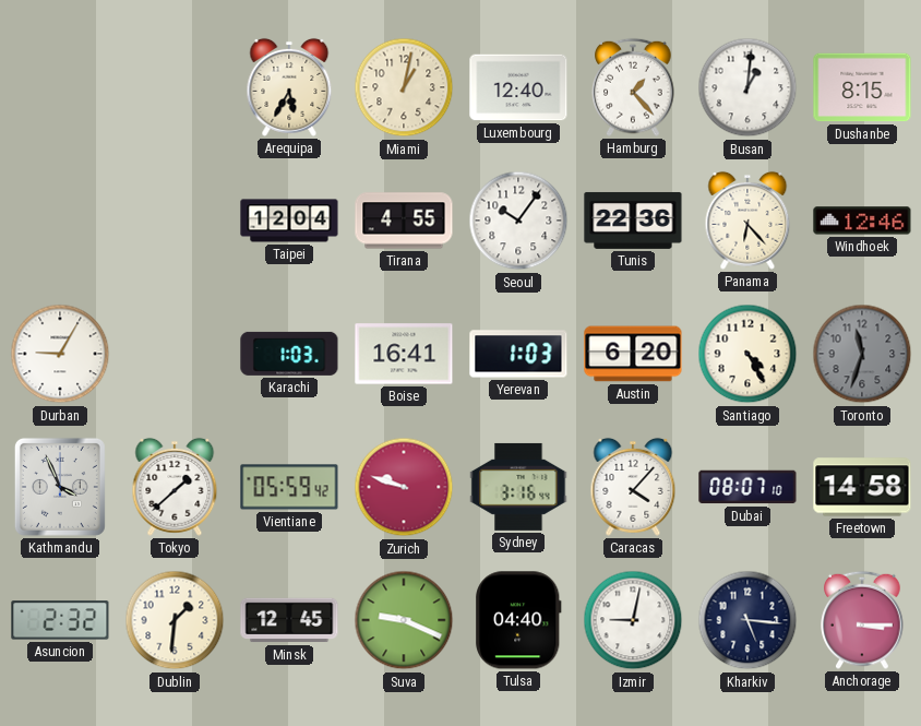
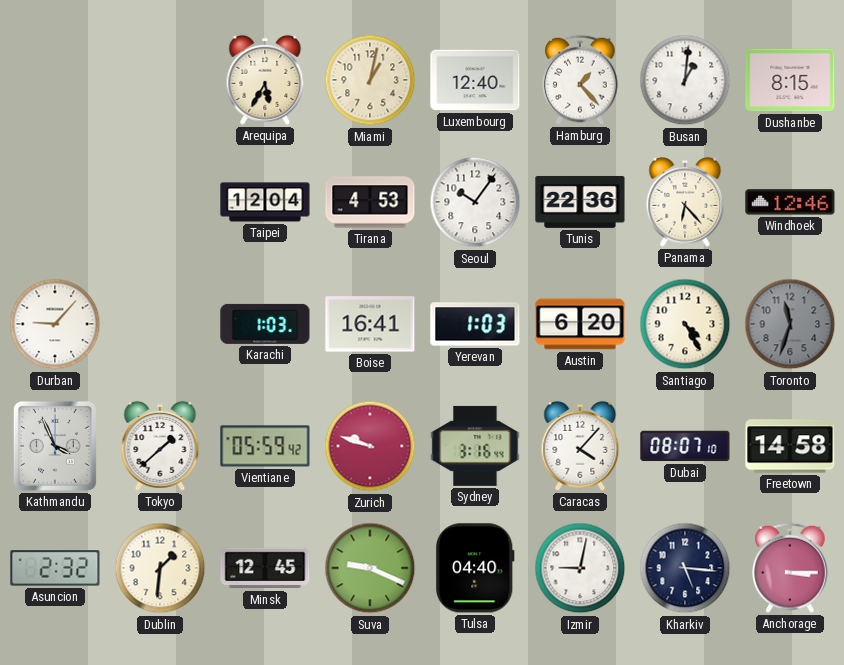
Tirana: 4:55 -> 4:53 (370, 202)
Durban: 9:05 -> 9:07 (55, 324)
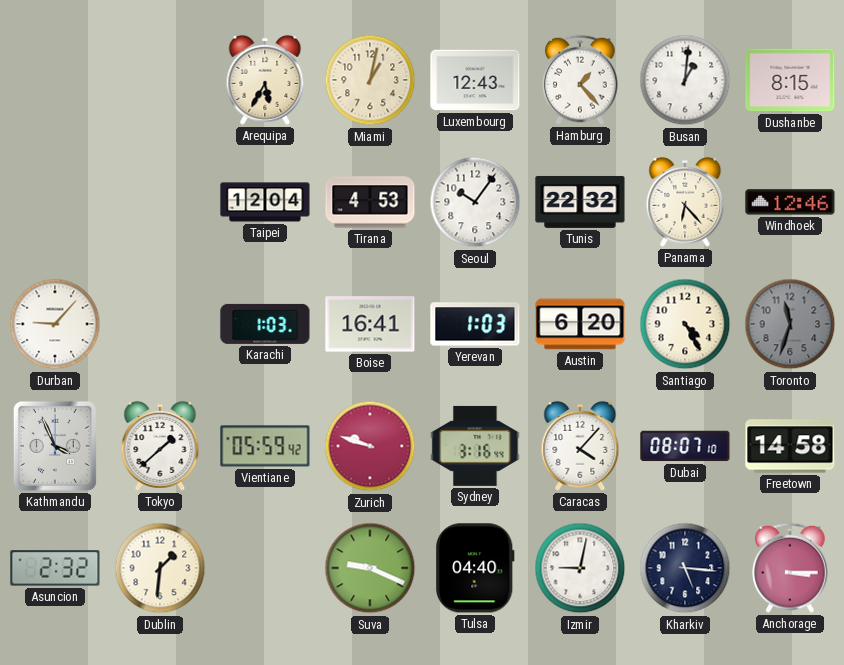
Luxembourg: 12:40 -> 12:43 (475, 80)
Tunis: 22:36 -> 22:32 (580, 202)
Minsk: 12:45 -> none (265, 568)
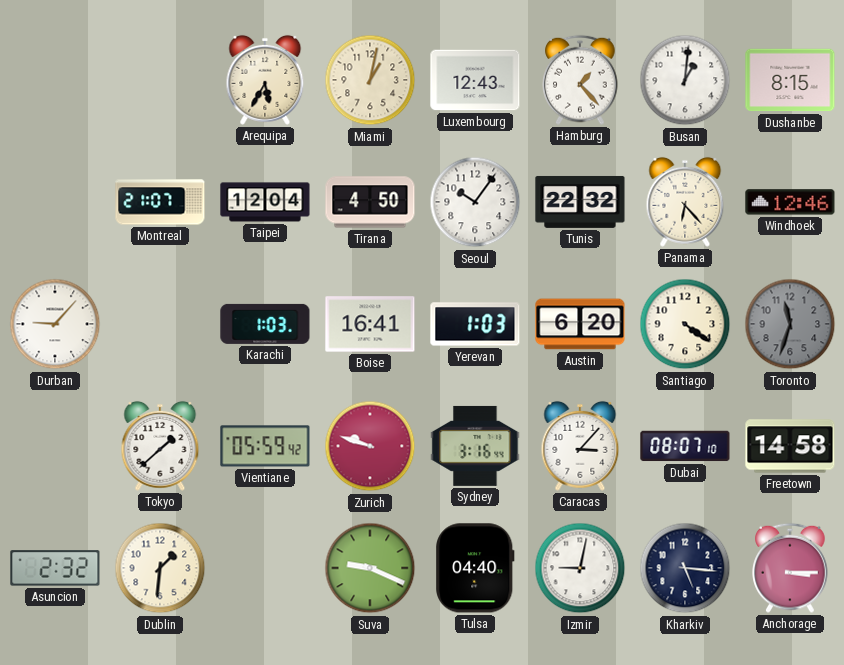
Montreal: none -> 21:07 (160, 202)
Tirana: 4:53 -> 4:50 (370, 202)
Santiago: 4:25 -> 4:21 (685, 324)
Kathmandu: 3:56 -> none (55, 446)
Caracas: 4:07 -> 3:07 (580, 446)
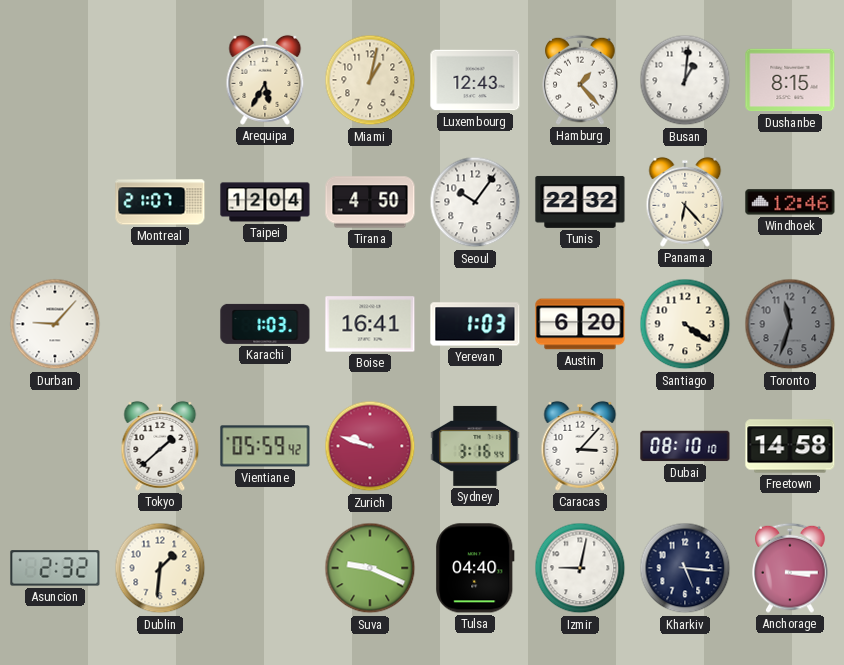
Dubai: 08:07 -> 08:10 (685, 446)
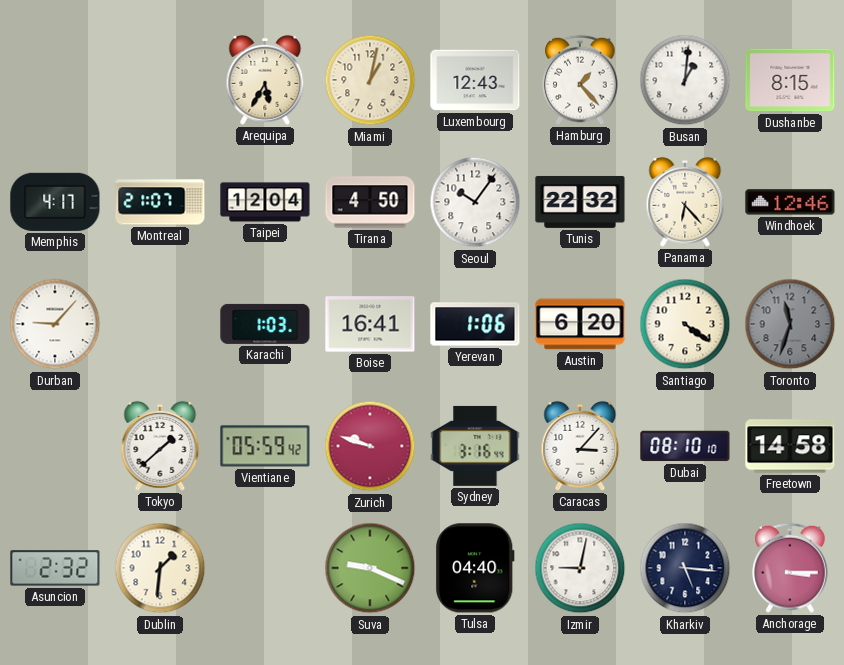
Memphis: none -> 4:17 (55, 202)
Yerevan: 1:03 -> 1:06 (475, 324)
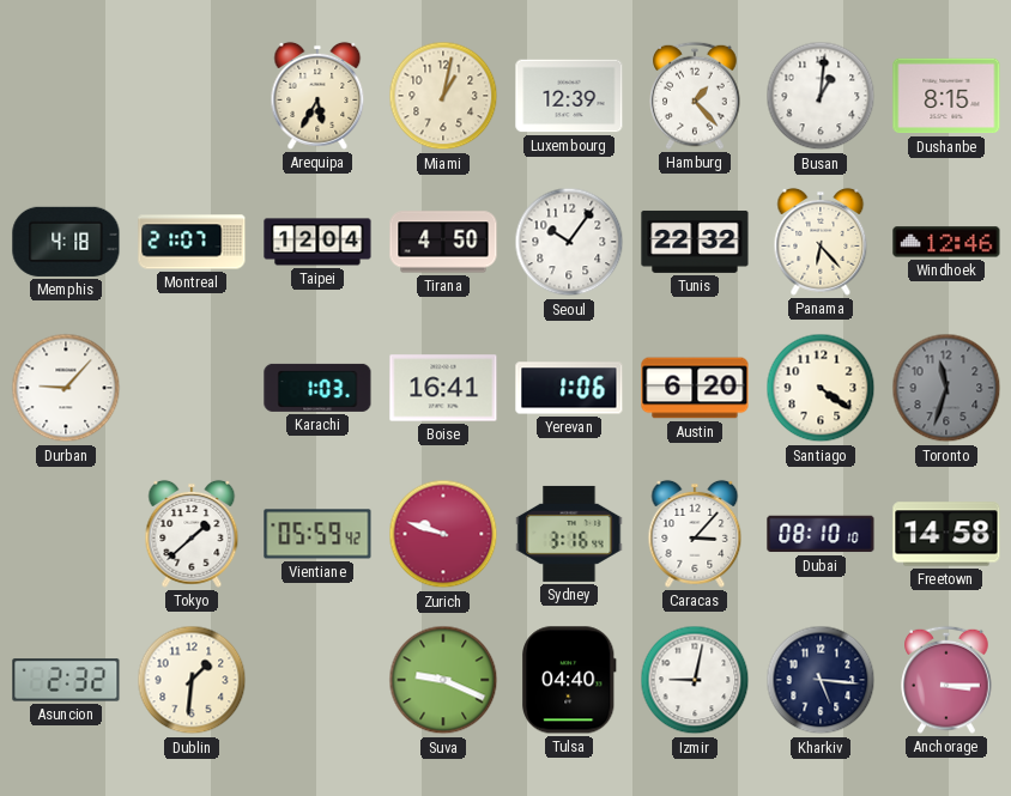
Luxembourg: 12:43 -> 12:39 (569, 96)
Memphis: 4:17 -> 4:18 (66, 242)
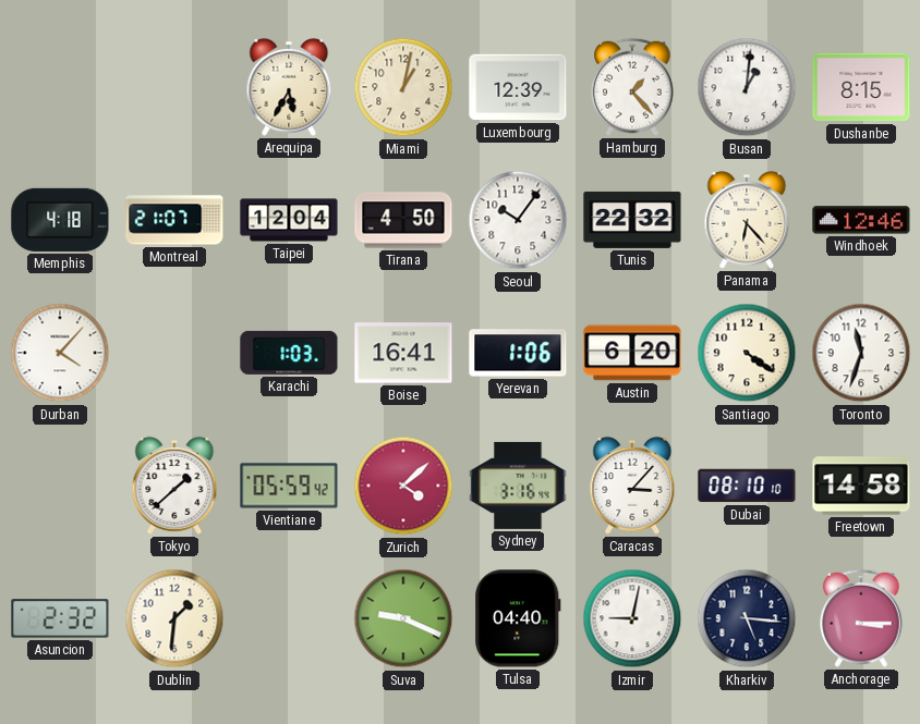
Durban: 9:07 -> 4:07 (60, 353)
Toronto dial: grey -> white (861, 353)
Zurich: 9:48 -> 4:08 (403, 486)
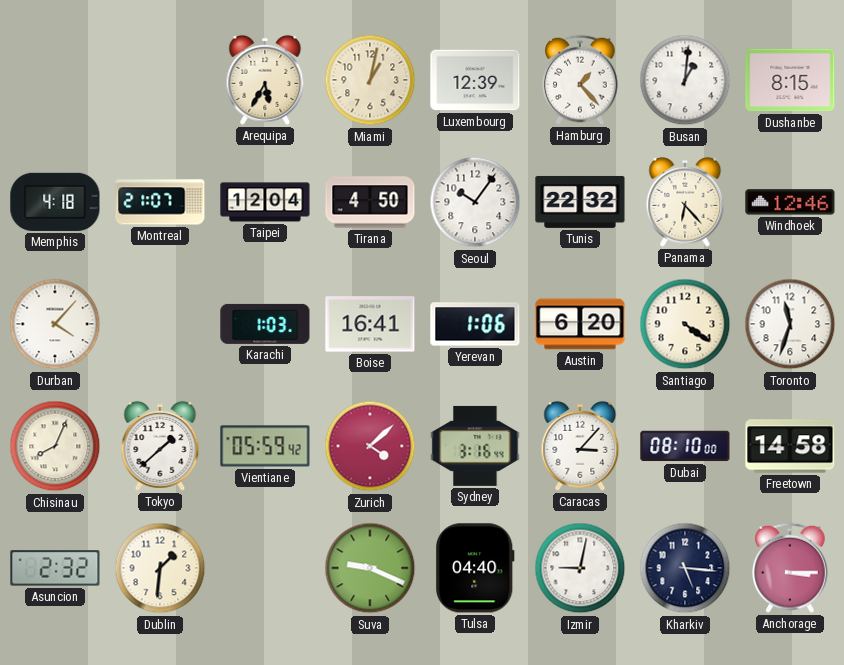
Chisinau: none -> 8:04 (55, 446)
Dubai: 08:10:10 -> 08:10:00 (685, 446)
